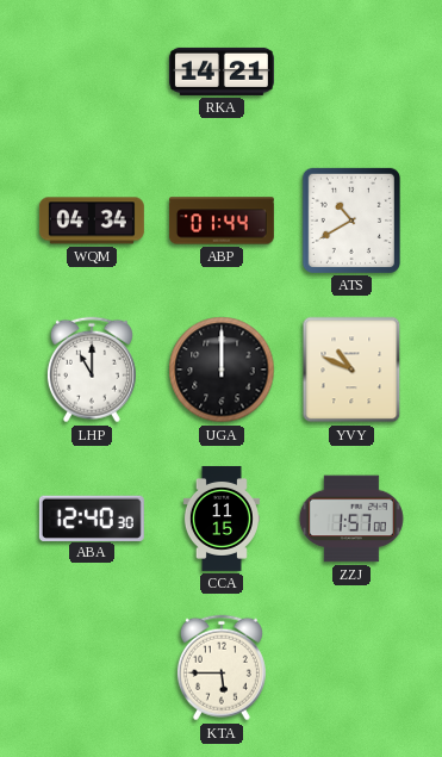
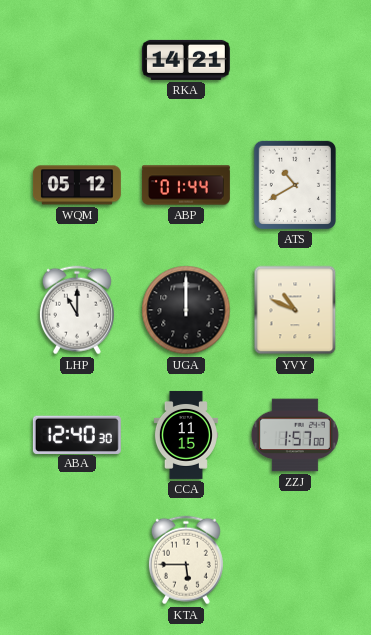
WQM: 04:34 -> 05:12 (77, 185)
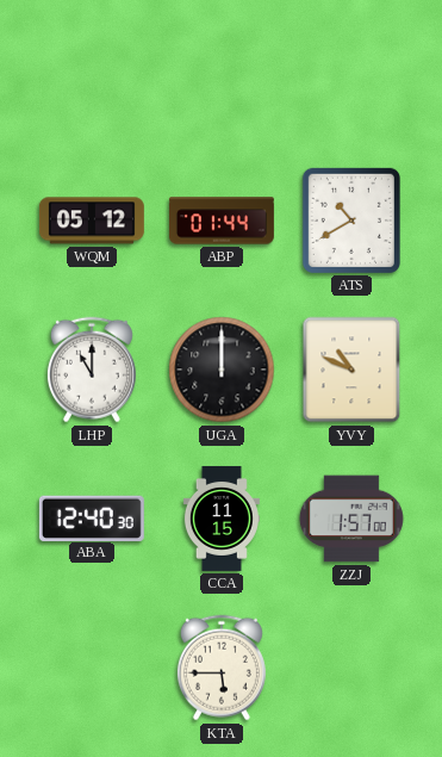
RKA: 14:21 -> none (186, 60)
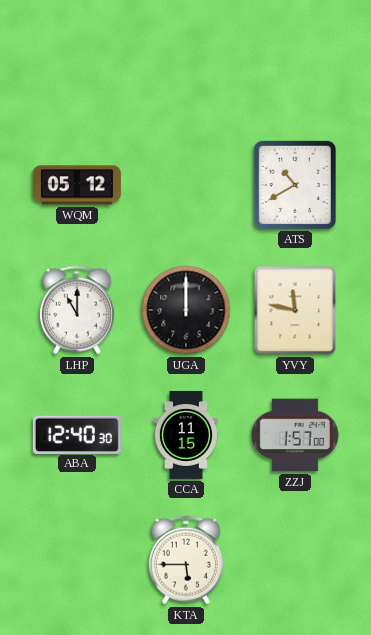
ABP: 01:44 -> none (222, 221)
YVY: 10:49 -> 11:47 (295, 310)
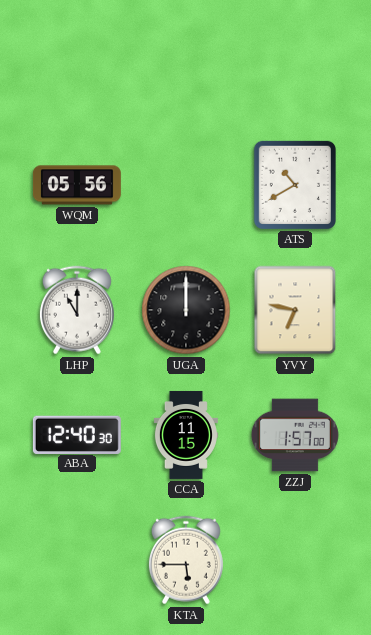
WQM: 05:12 -> 05:56 (77, 185)
YVY: 11:47 -> 6:47 (295, 310)
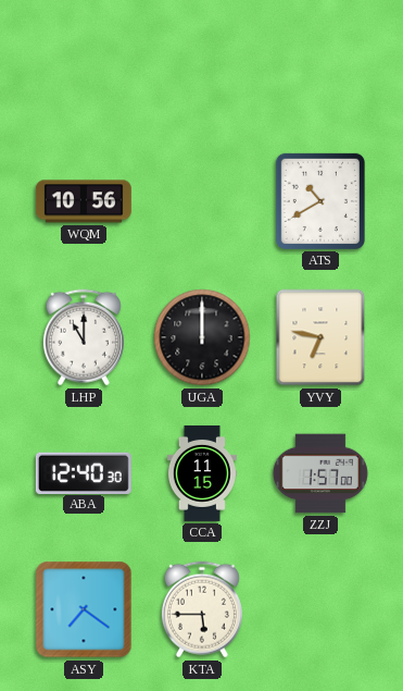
WQM: 05:56 -> 10:56 (84, 201)
ASY: none -> 7:21 (84, 609)
